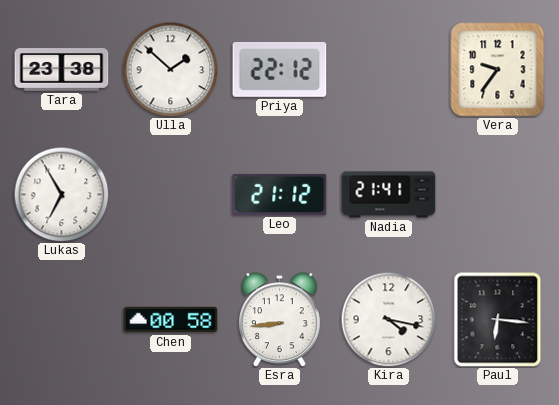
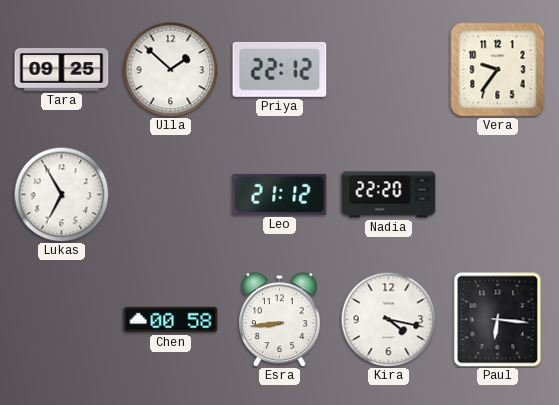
Tara: 23:38 -> 09:25 (62, 70)
Nadia: 21:41 -> 22:20 (389, 195)
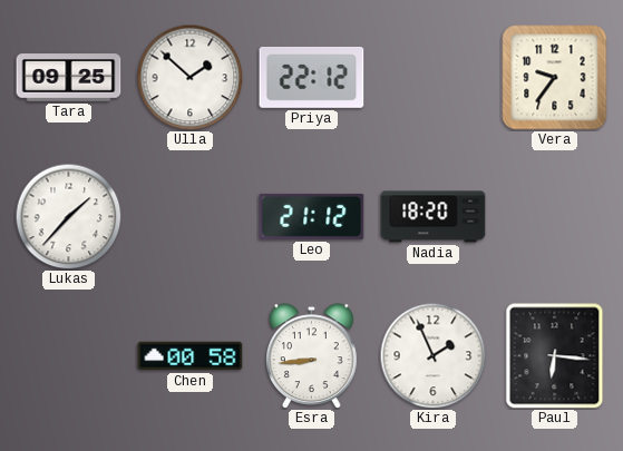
Lukas: 6:55 -> 1:37 (68, 216)
Nadia: 22:20 -> 18:20 (434, 217)
Kira: 4:17 -> 1:56 (432, 355)
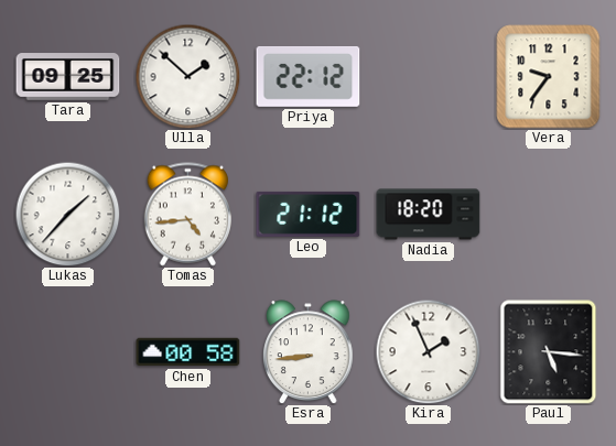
Tomas: none -> 4:44 (187, 215)
Paul: 6:16 -> 5:16 (549, 352)
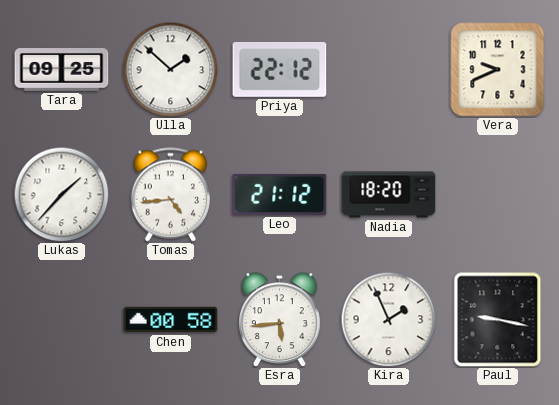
Vera: 9:36 -> 9:41 (498, 70)
Esra: 8:44 -> 5:44 (280, 320)
Paul: 5:16 -> 9:17 (498, 320)
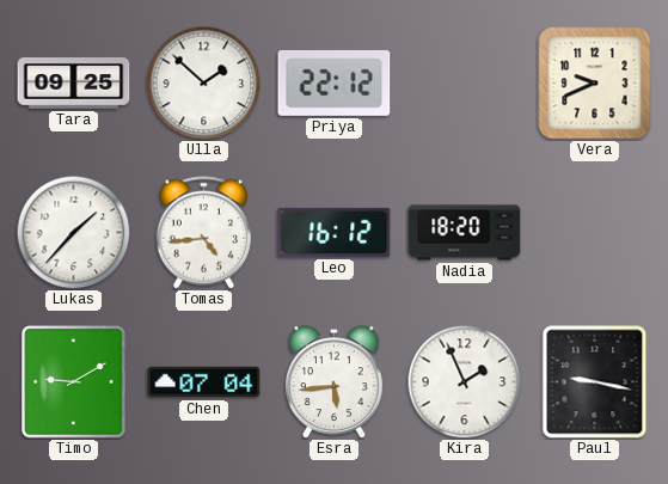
Leo: 21:12 -> 16:12 (335, 232)
Timo: none -> 9:10 (74, 382)
Chen: 00:58 -> 07:04 (204, 382)
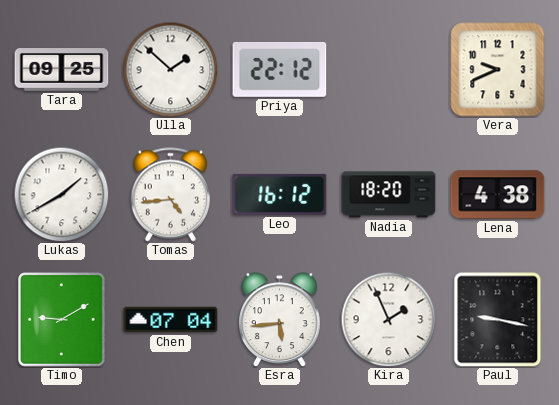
Lukas: 1:37 -> 1:40 (61, 194)
Lena: none -> 4:38 (498, 195)
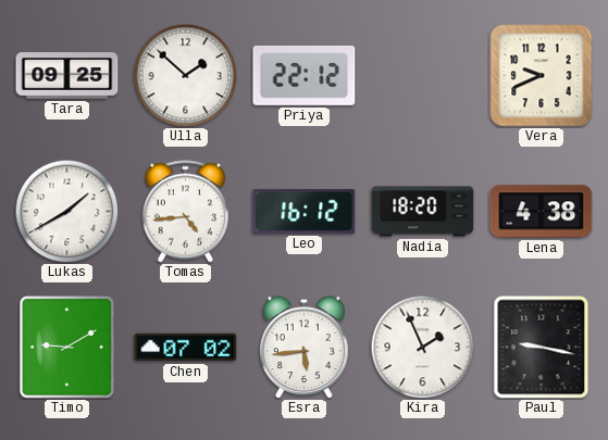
Chen: 07:04 -> 07:02 (186, 348)
